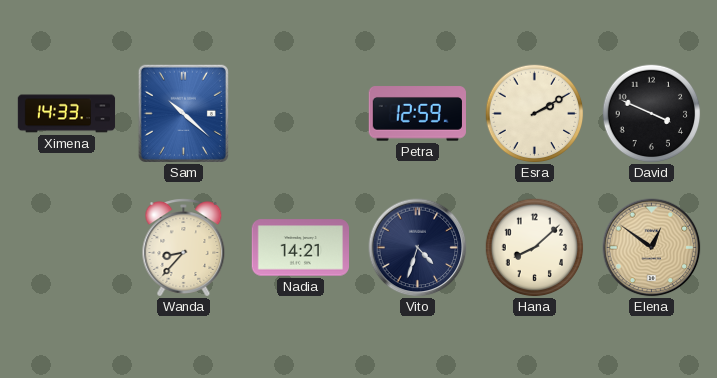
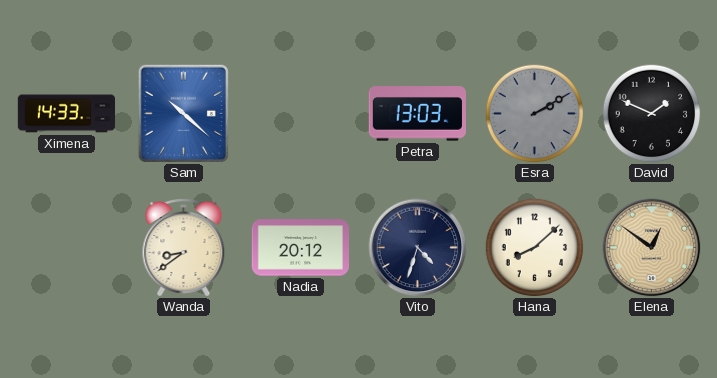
Petra: 12:59 -> 13:03 (417, 114)
Esra dial: cream -> grey (535, 114)
David: 3:49 -> 1:49 (652, 114)
Wanda: 8:37 -> 8:39 (184, 248)
Nadia: 14:21 -> 20:12 (300, 248)
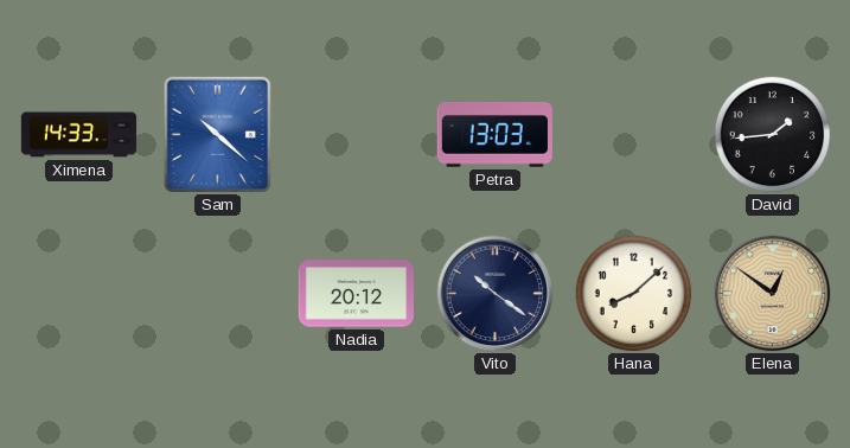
Esra: 2:10 -> none (535, 114)
David: 1:49 -> 1:44 (773, 135)
Wanda: 8:39 -> none (184, 248)
Vito: 4:33 -> 10:21 (496, 294)
